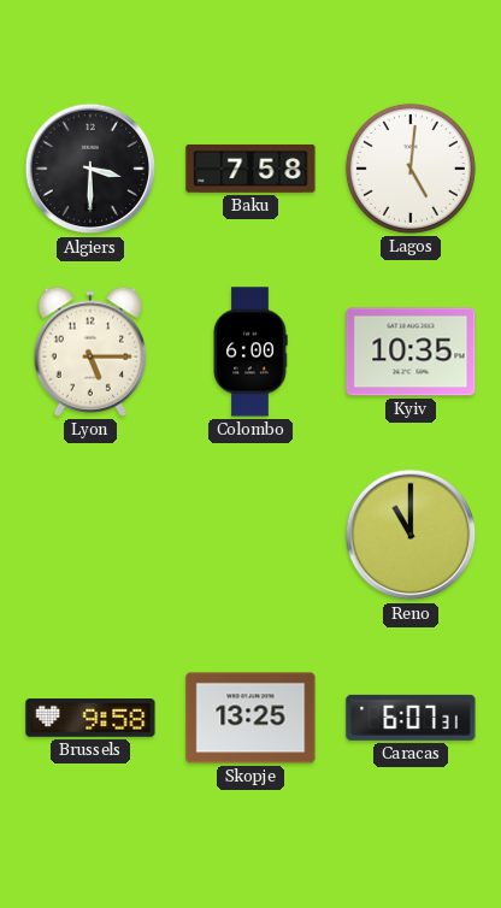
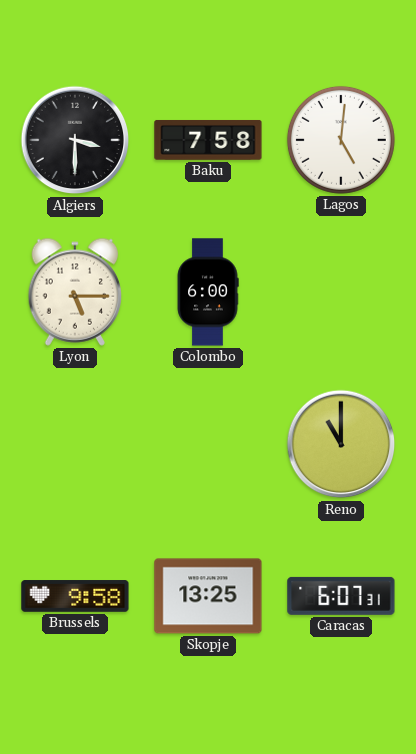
Kyiv: 10:35 -> none (411, 352)
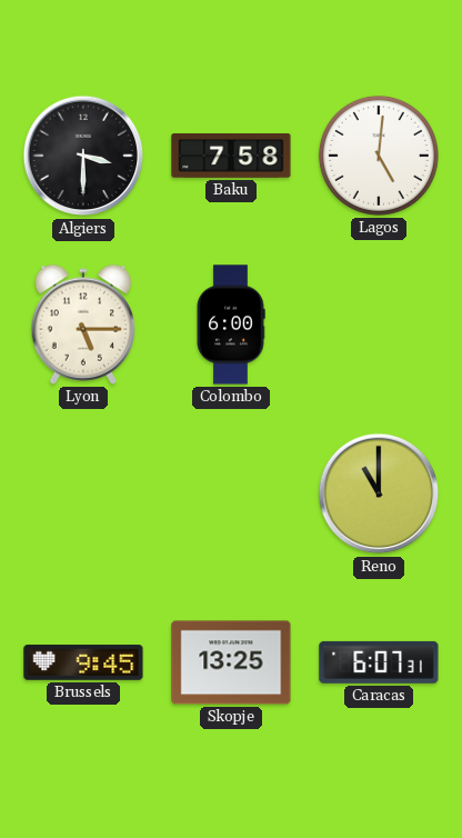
Brussels: 9:58 -> 9:45 (83, 662)
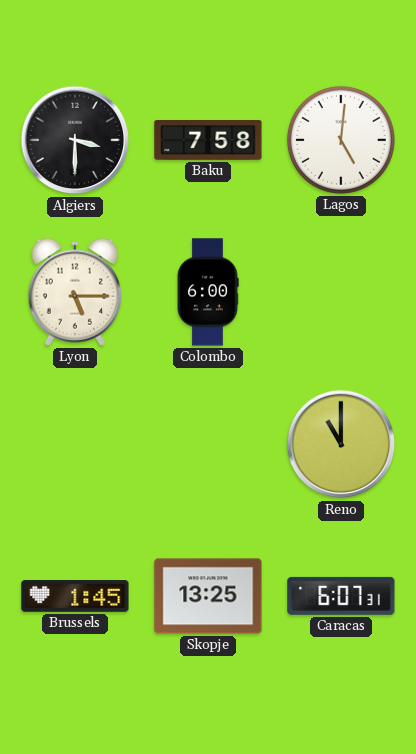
Brussels: 9:45 -> 1:45 (75, 596)
